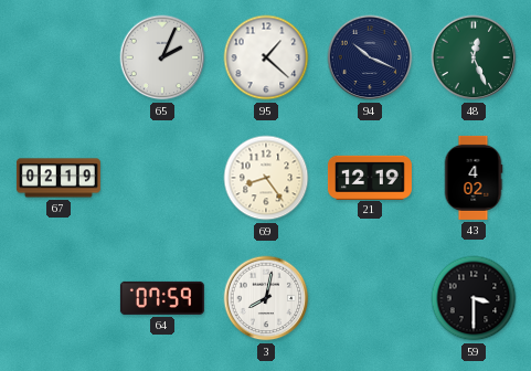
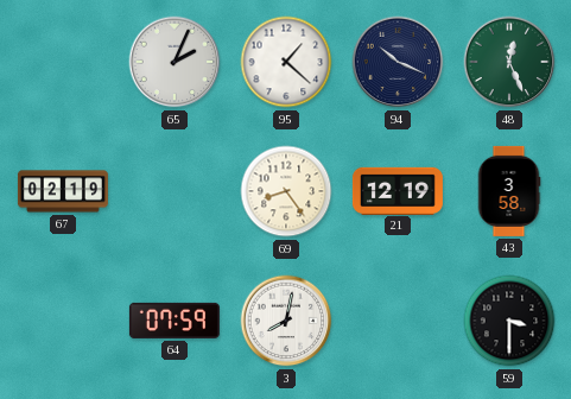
43: 4:02 -> 3:58 (509, 191)
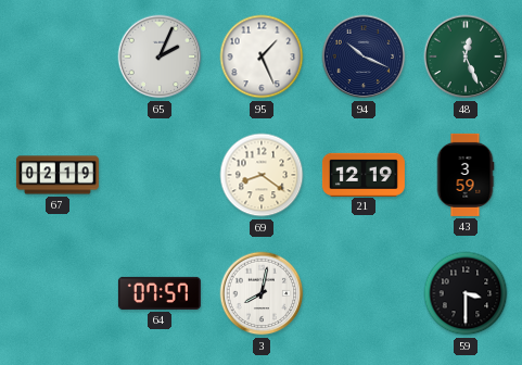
95: 1:22 -> 1:26 (262, 56)
69: 8:24 -> 8:21 (262, 175)
43: 3:58 -> 3:59 (466, 175)
64: 07:59 -> 07:57 (160, 293)
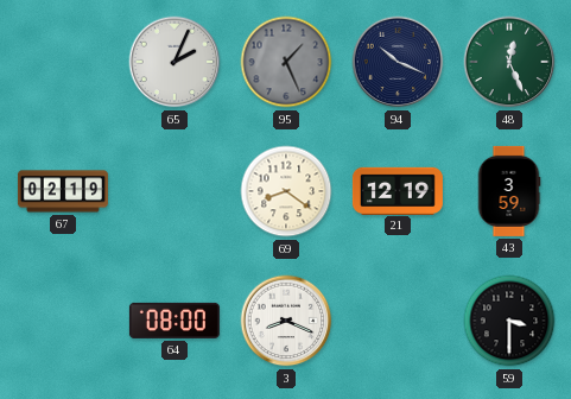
95 dial: white -> grey (286, 62)
64: 07:57 -> 08:00 (175, 321)
3: 8:02 -> 8:19 (286, 321)
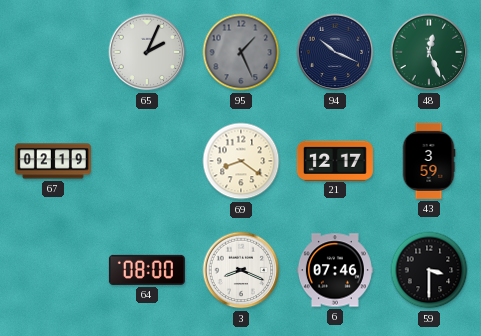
21: 12:19 -> 12:17 (335, 160)
6: none -> 07:46 (335, 270)
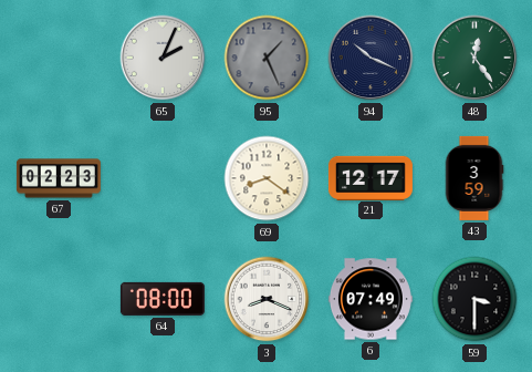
48: 12:26 -> 12:24 (474, 58)
67: 02:19 -> 02:23 (59, 178)
6: 07:46 -> 07:49 (371, 299)
